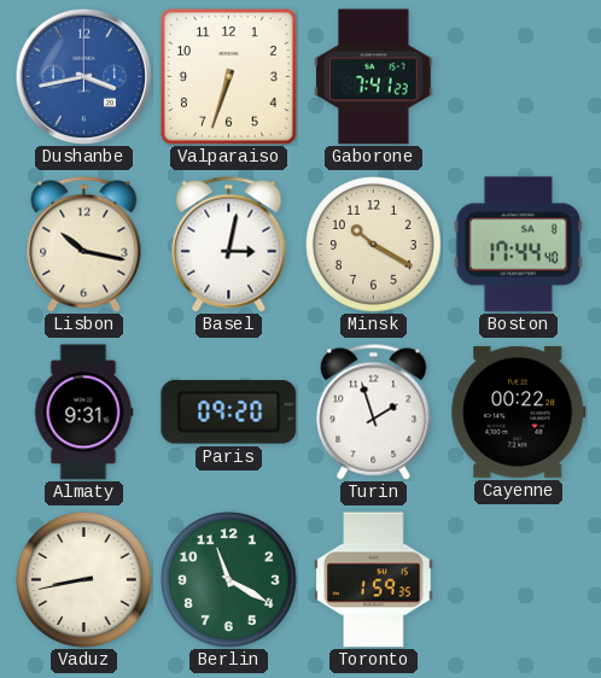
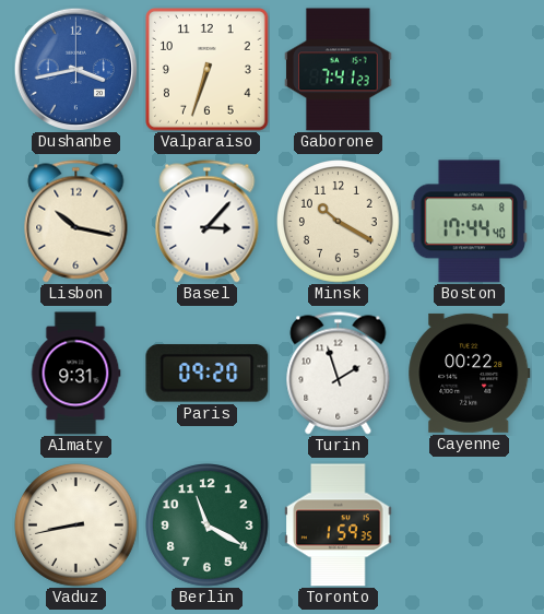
Basel: 3:02 -> 3:07 (208, 222)
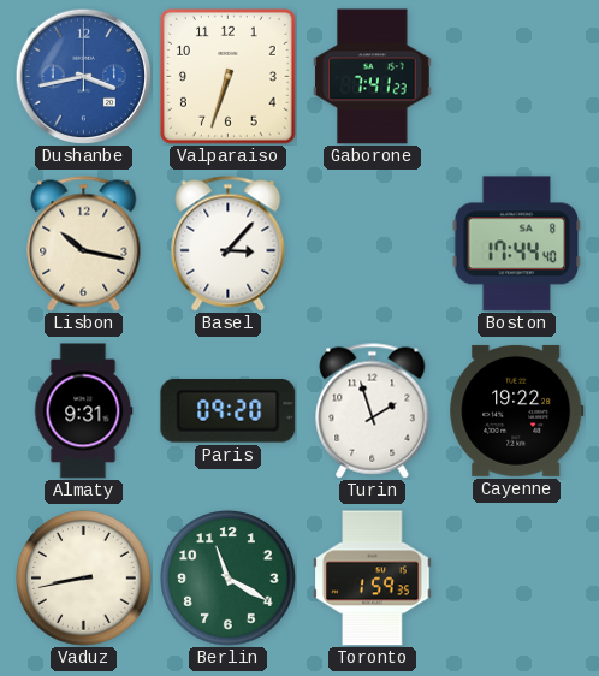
Minsk: 10:20 -> none (339, 222)
Cayenne: 00:22 -> 19:22 (517, 410)
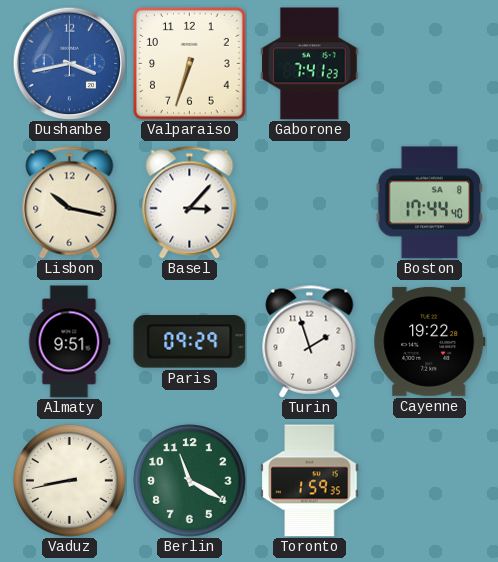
Almaty: 9:31 -> 9:51 (69, 342)
Paris: 09:20 -> 09:29 (190, 342)
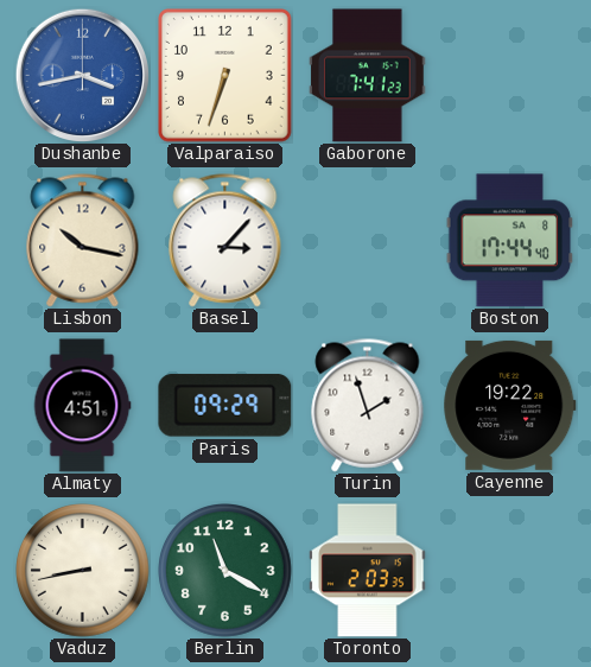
Almaty: 9:51 -> 4:51 (82, 406)
Toronto: 1:59 -> 2:03 (368, 571)
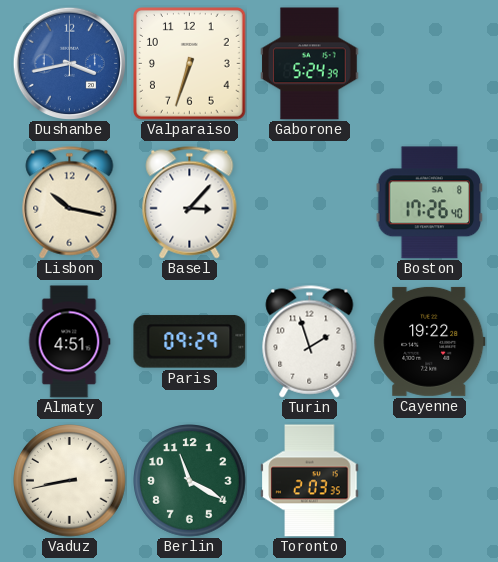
Gaborone: 7:41 -> 5:24 (310, 64)
Boston: 17:44 -> 17:26 (430, 203)
